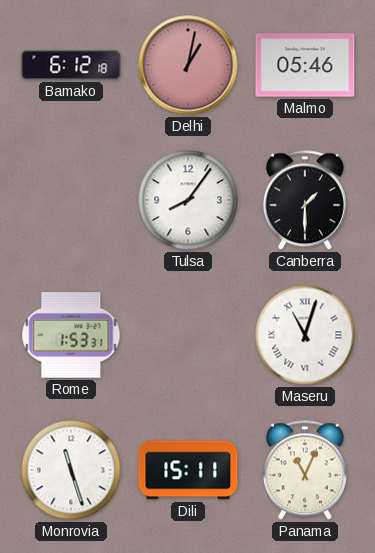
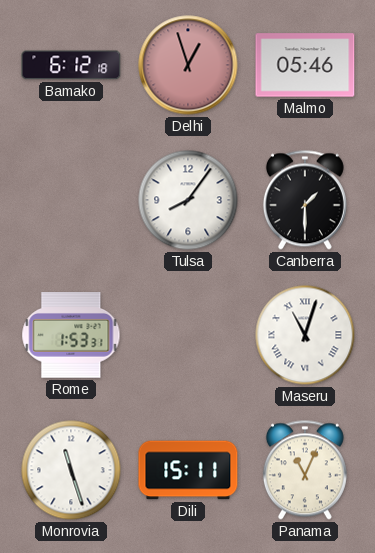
Delhi: 1:02 -> 12:57 (188, 65)
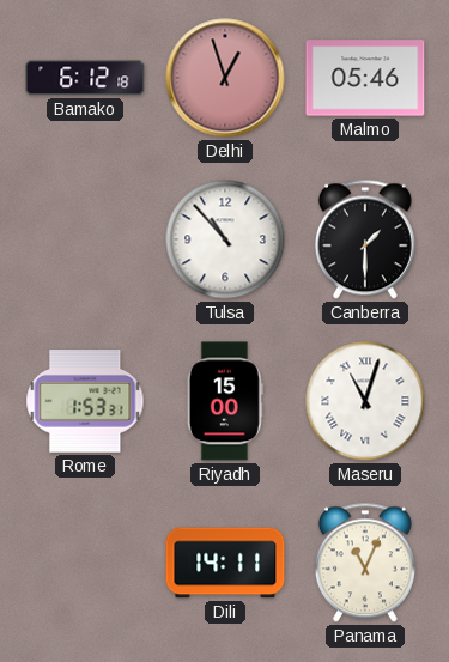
Tulsa: 8:06 -> 10:53 (225, 239)
Riyadh: none -> 15:00 (225, 401)
Monrovia: 11:27 -> none (71, 470)
Dili: 15:11 -> 14:11 (225, 563)
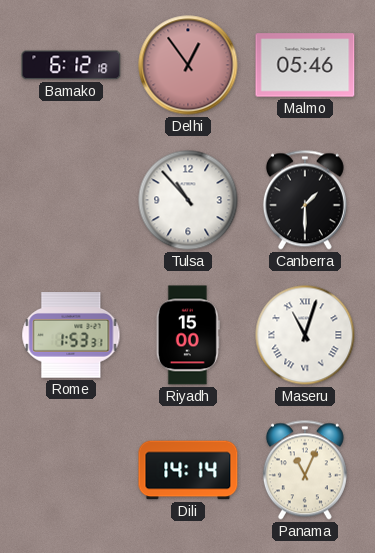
Delhi: 12:57 -> 12:54 (188, 65)
Dili: 14:11 -> 14:14 (188, 470)
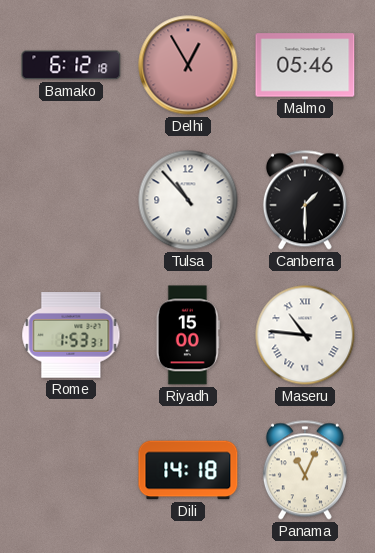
Delhi: 12:54 -> 12:55 (188, 65)
Maseru: 11:03 -> 10:46 (305, 335)
Dili: 14:14 -> 14:18 (188, 470)
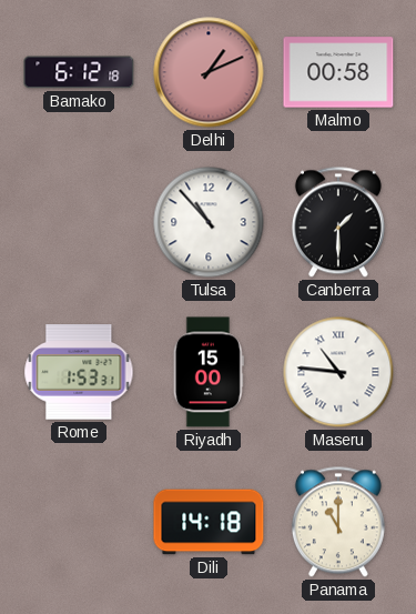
Delhi: 12:55 -> 1:11 (209, 72)
Malmo: 05:46 -> 00:58 (338, 72)
Panama: 11:04 -> 11:00 (338, 522)
